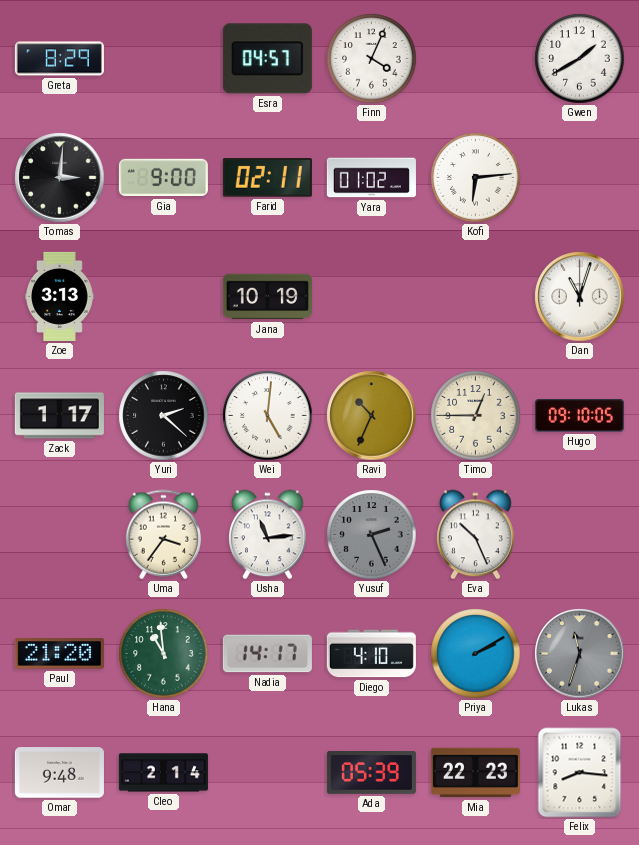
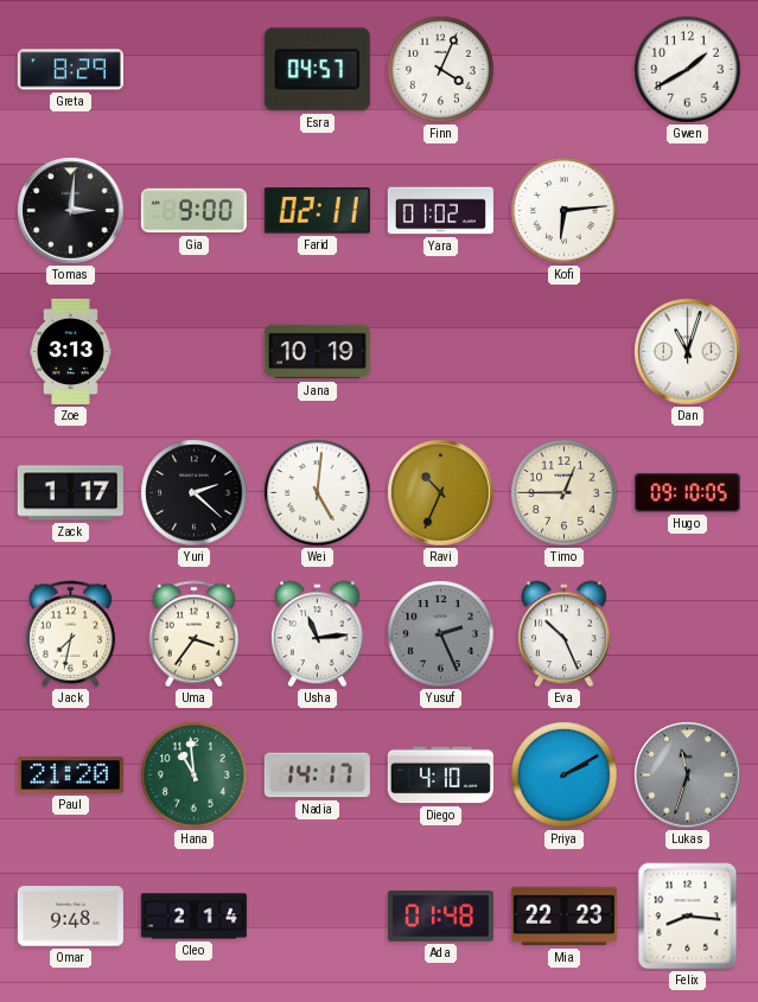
Jack: none -> 7:32 (71, 634)
Ada: 05:39 -> 01:48 (440, 917)
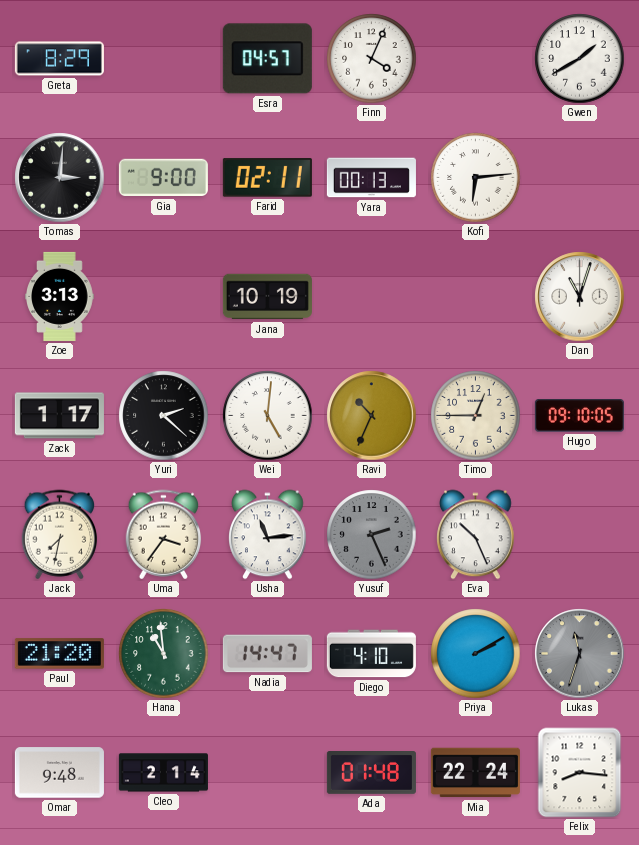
Yara: 01:02 -> 00:13 (371, 178)
Nadia: 14:17 -> 14:47 (267, 654)
Mia: 22:23 -> 22:24 (475, 773)
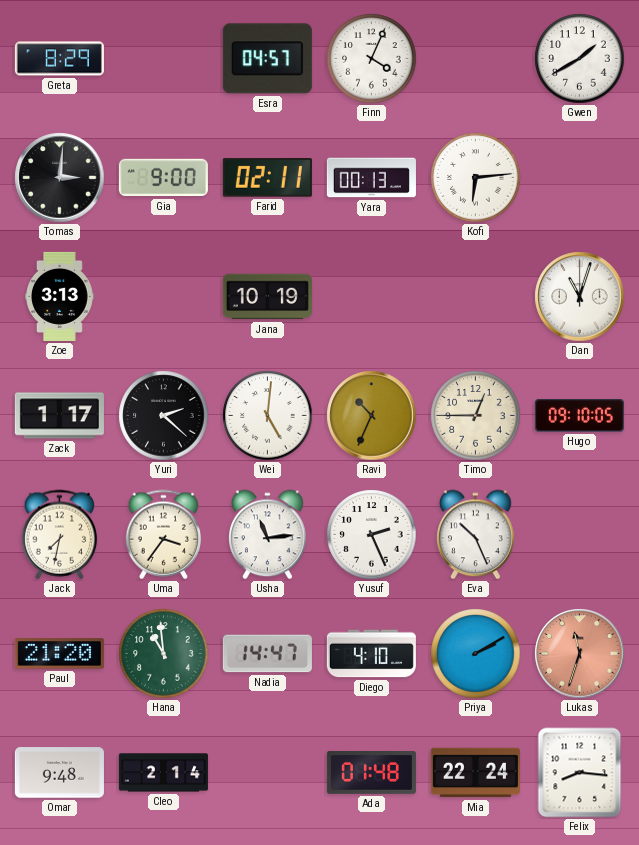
Yusuf dial: grey -> white (372, 535)
Lukas dial: grey -> salmon (580, 654)
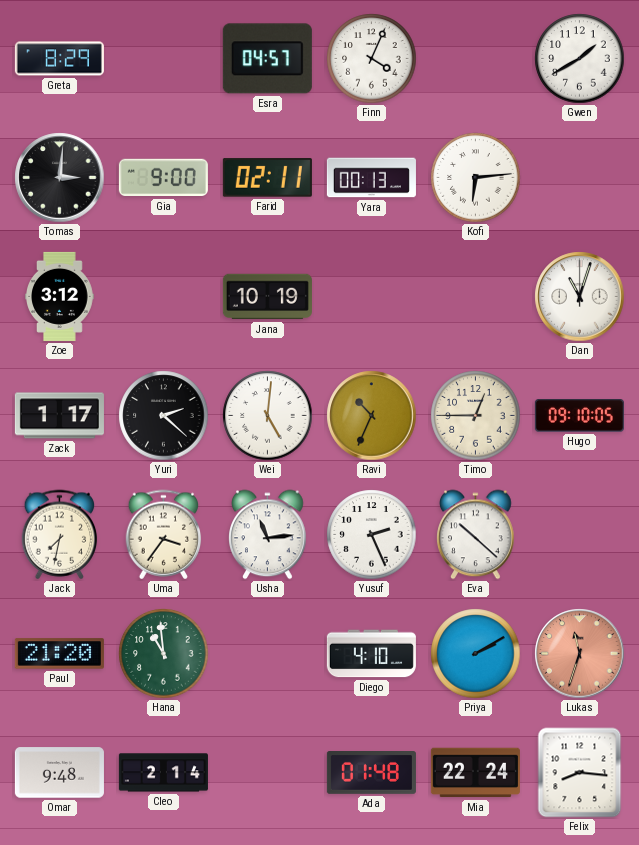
Zoe: 3:13 -> 3:12 (60, 296)
Eva: 10:26 -> 10:22 (476, 535)
Nadia: 14:47 -> none (267, 654)
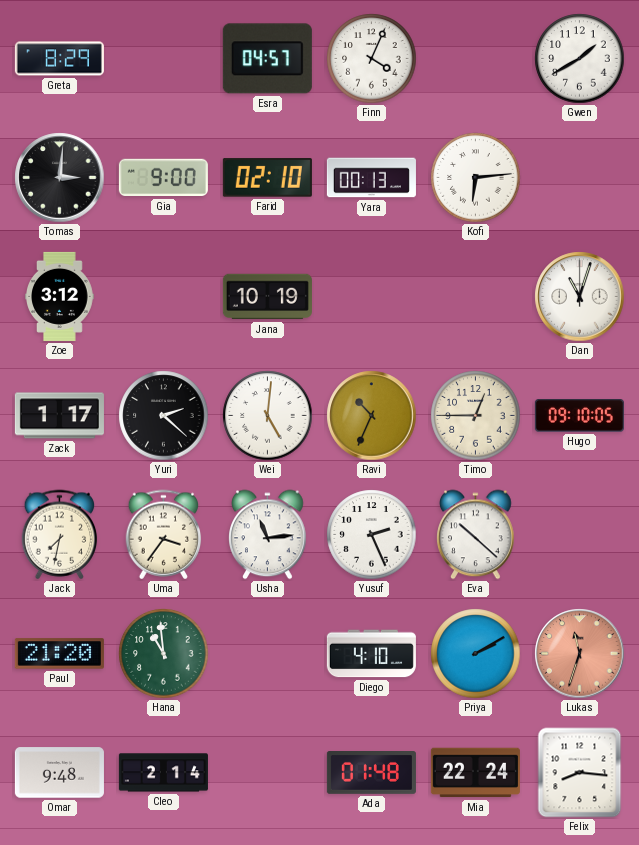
Farid: 02:11 -> 02:10 (267, 178)
